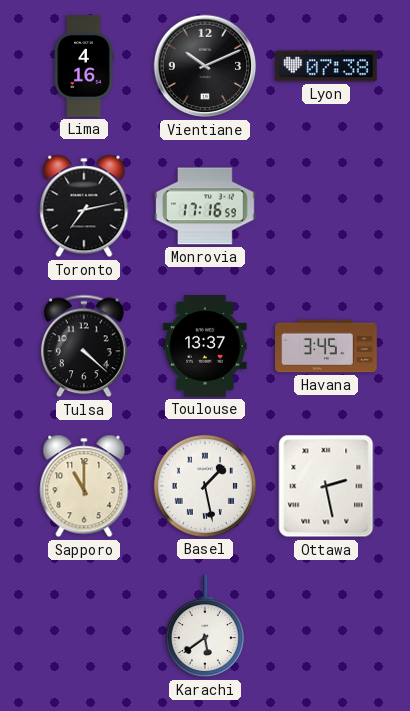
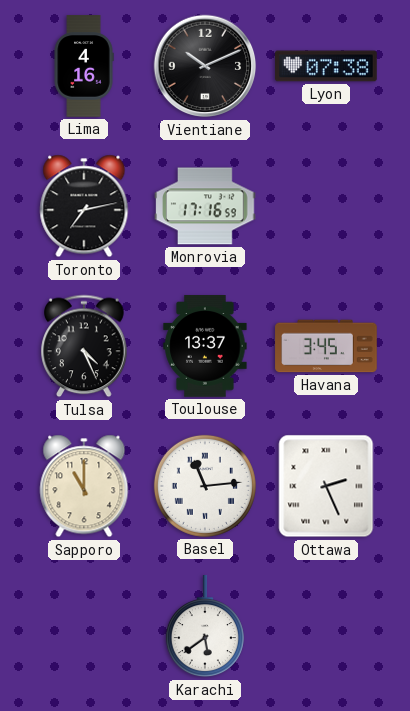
Tulsa: 4:22 -> 4:26 (84, 346)
Basel: 1:28 -> 11:14 (205, 486)
Ottawa: 2:28 -> 2:26 (326, 486)
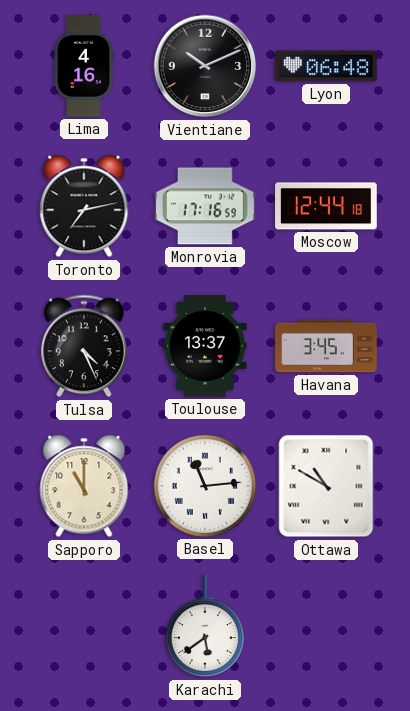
Lyon: 07:38 -> 06:48 (326, 66)
Moscow: none -> 12:44 (326, 206)
Ottawa: 2:26 -> 10:50 (326, 486)
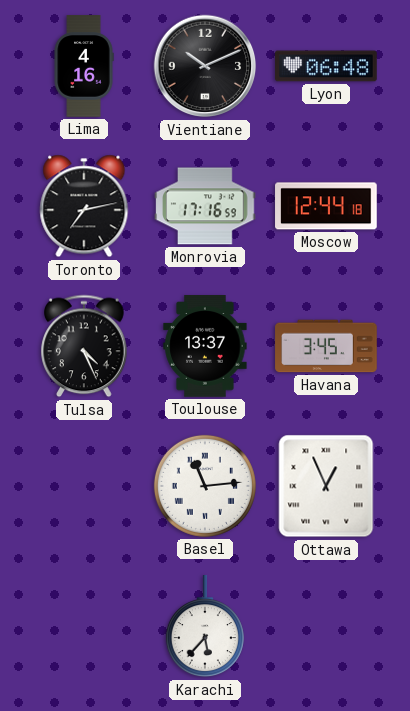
Sapporo: 11:00 -> none (84, 486)
Ottawa: 10:50 -> 12:56 (326, 486)
Karachi: 5:39 -> 5:37 (205, 627)
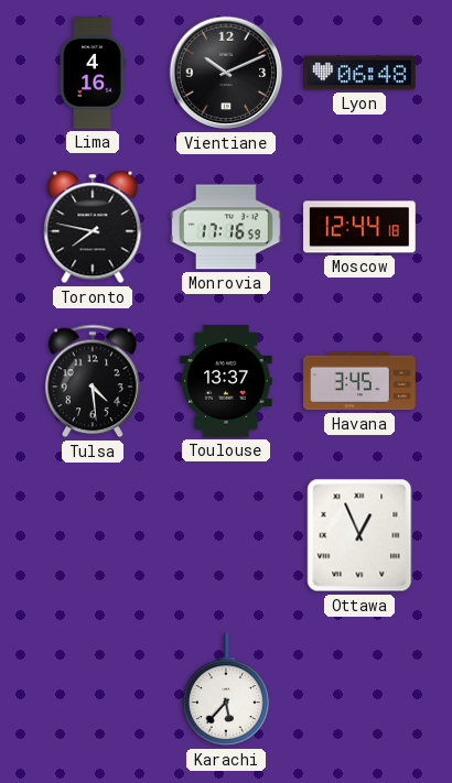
Toronto: 7:13 -> 7:47 (93, 227)
Tulsa: 4:26 -> 4:29 (93, 381)
Basel: 11:14 -> none (205, 486)
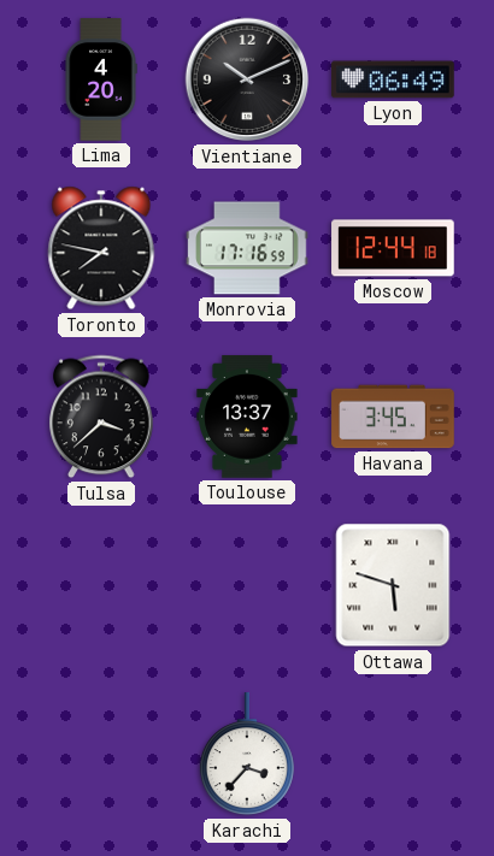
Lima: 4:16 -> 4:20 (101, 79)
Lyon: 06:48 -> 06:49 (393, 79)
Tulsa: 4:29 -> 3:38 (101, 417)
Ottawa: 12:56 -> 5:48 (393, 585)
Karachi: 5:37 -> 3:37 (247, 755)
